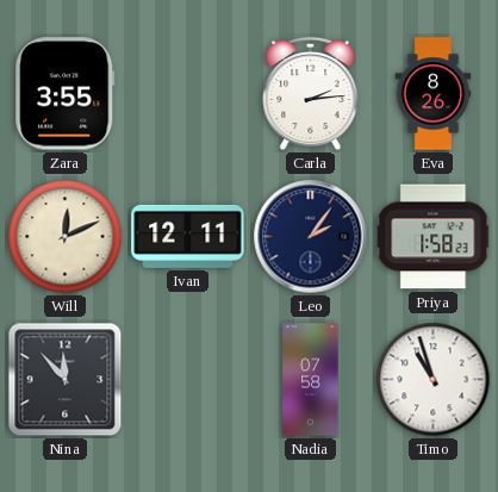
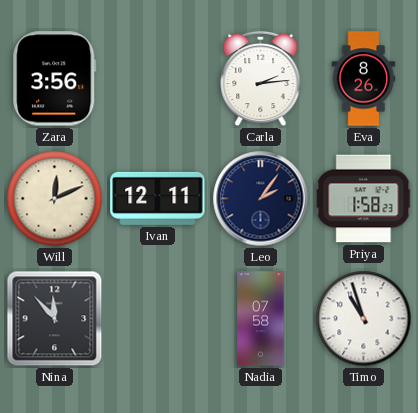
Zara: 3:55 -> 3:56 (55, 79)
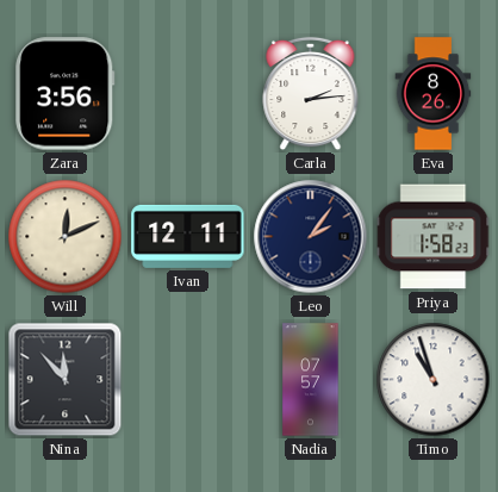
Nadia: 07:58 -> 07:57 (311, 380)
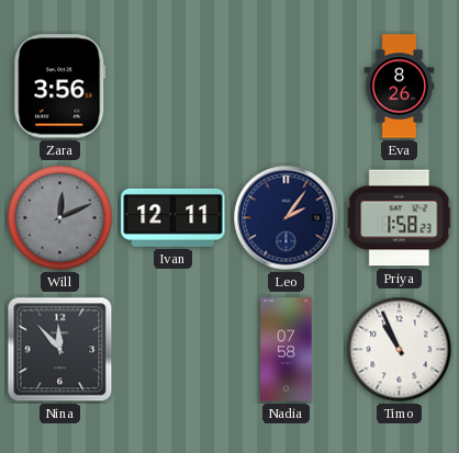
Carla: 2:14 -> none (311, 94)
Will dial: cream -> grey (60, 218)
Nadia: 07:57 -> 07:58 (287, 350)
Timo: 10:57 -> 10:56 (400, 350)
